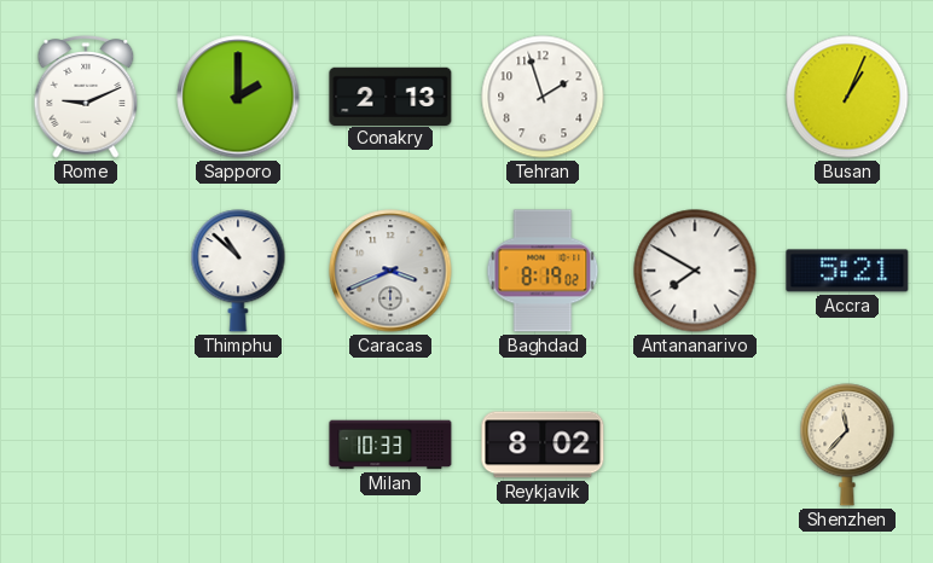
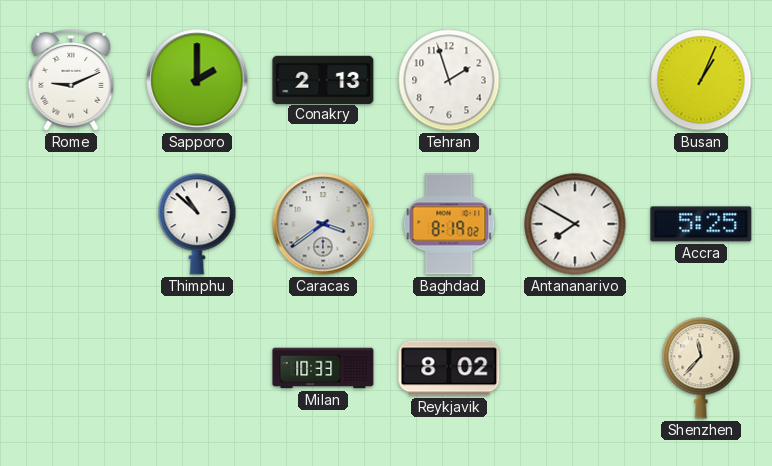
Caracas: 3:41 -> 3:39 (323, 224)
Accra: 5:21 -> 5:25 (701, 224)
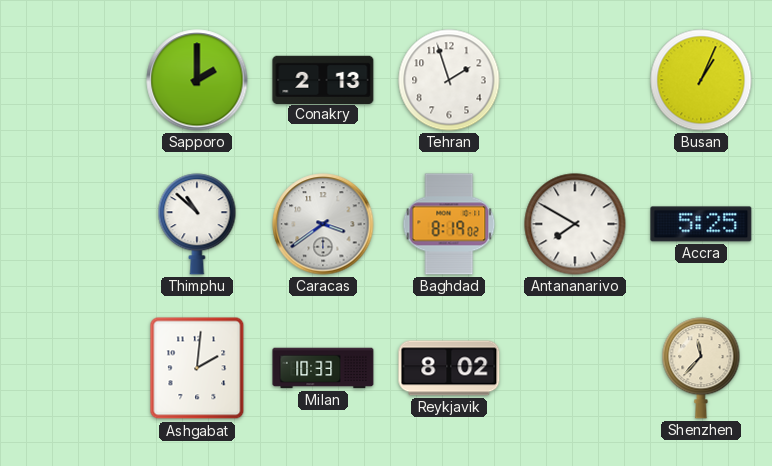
Rome: 9:11 -> none (71, 80)
Ashgabat: none -> 2:01 (197, 368)
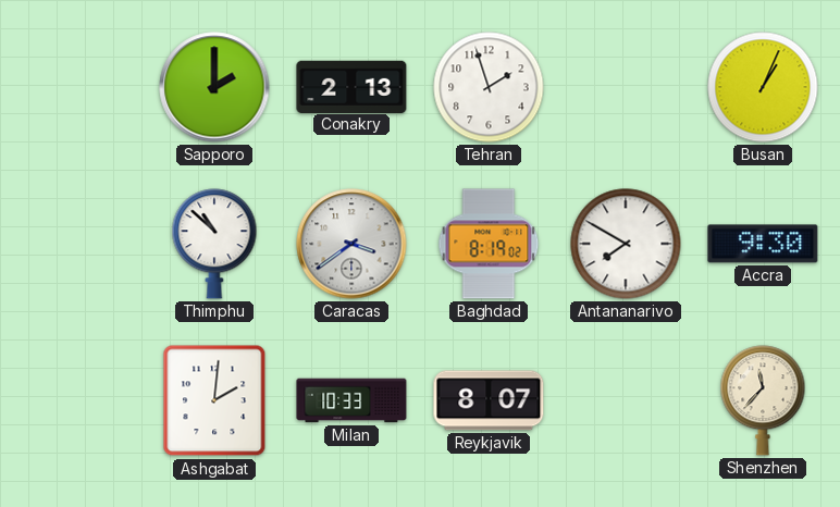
Accra: 5:25 -> 9:30 (763, 244)
Reykjavik: 8:02 -> 8:07 (489, 400)
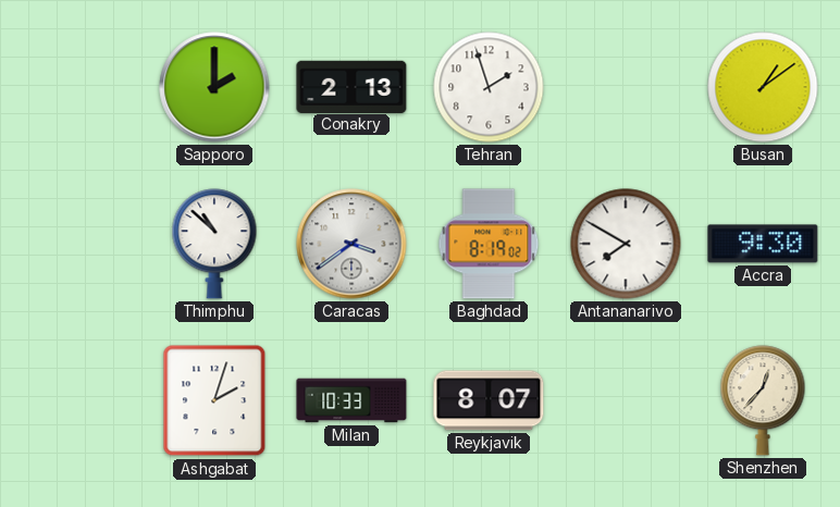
Busan: 1:04 -> 1:09 (763, 87)
Ashgabat: 2:01 -> 2:03 (214, 400)
Shenzhen: 11:37 -> 12:37 (763, 400)
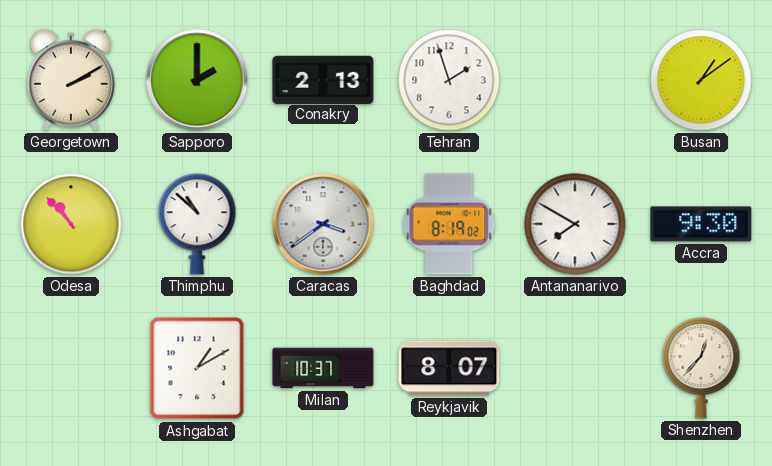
Georgetown: none -> 2:10 (71, 80)
Odesa: none -> 10:53 (71, 224)
Ashgabat: 2:03 -> 1:10 (197, 368)
Milan: 10:33 -> 10:37 (323, 368)
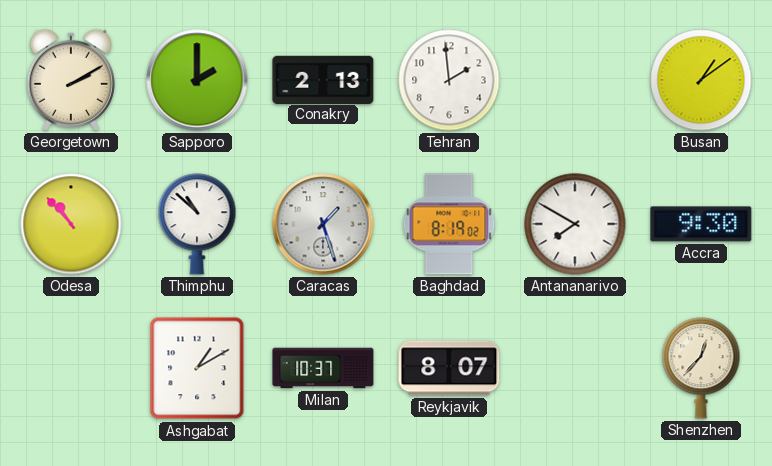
Tehran: 1:57 -> 1:59 (449, 80)
Caracas: 3:39 -> 1:27 (323, 224)
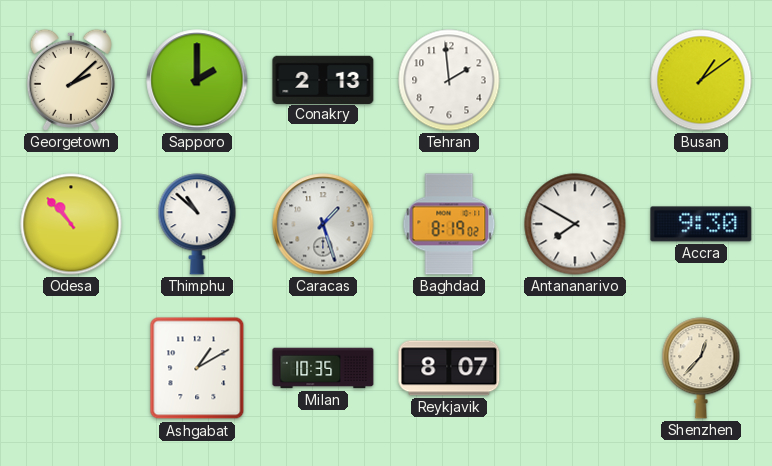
Georgetown: 2:10 -> 2:08 (71, 80)
Milan: 10:37 -> 10:35 (323, 368)
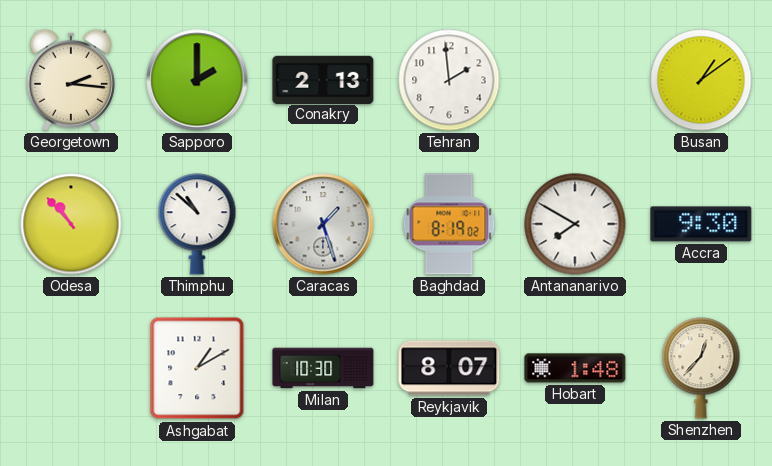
Georgetown: 2:08 -> 2:16 (71, 80)
Milan: 10:35 -> 10:30 (323, 368)
Hobart: none -> 1:48 (575, 368)
